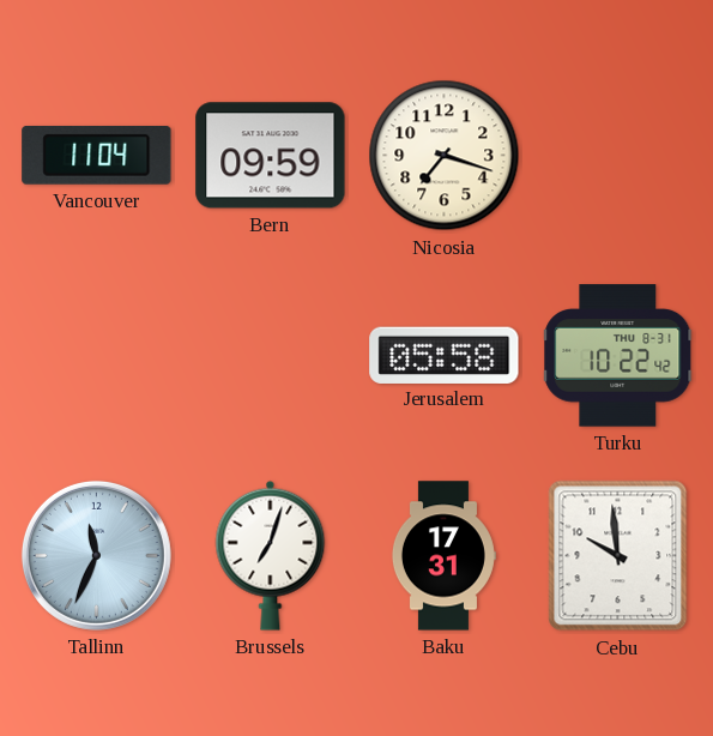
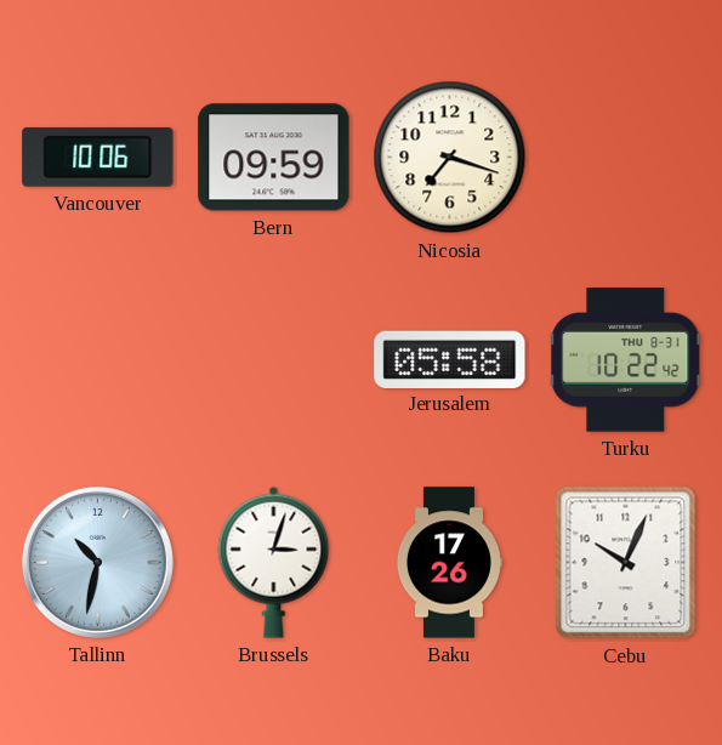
Vancouver: 11:04 -> 10:06 (98, 157)
Tallinn: 11:34 -> 10:32 (97, 562)
Brussels: 7:03 -> 3:03 (274, 562)
Baku: 17:31 -> 17:26 (449, 563)
Cebu: 9:59 -> 10:04 (626, 563)
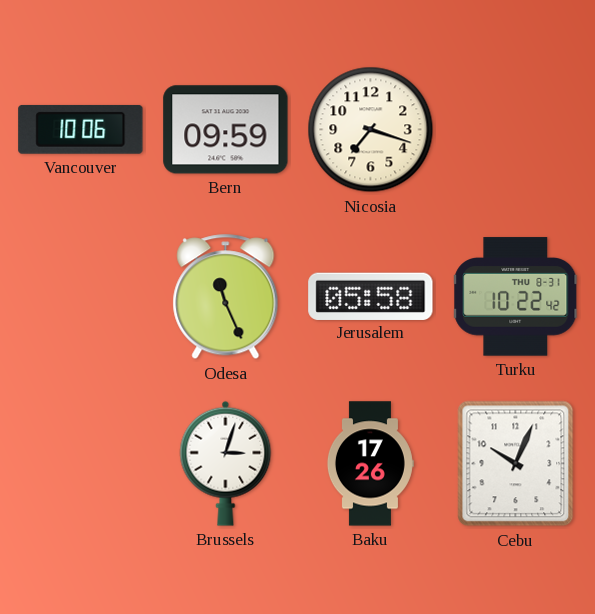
Odesa: none -> 11:26 (226, 297)
Tallinn: 10:32 -> none (97, 562)
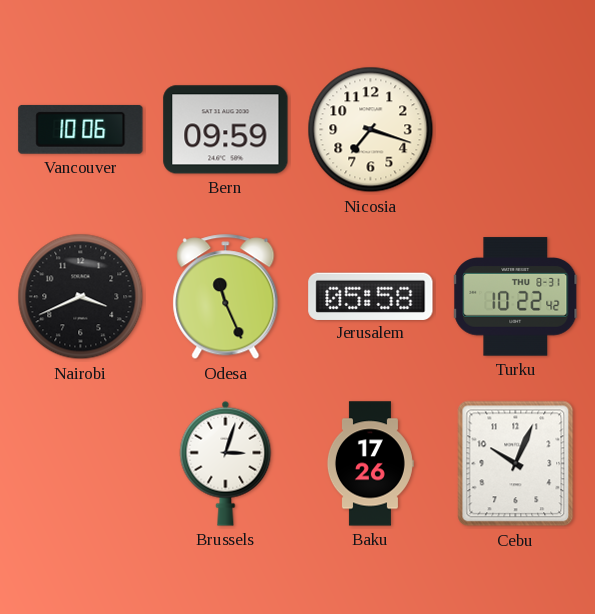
Nairobi: none -> 3:41 (81, 297)
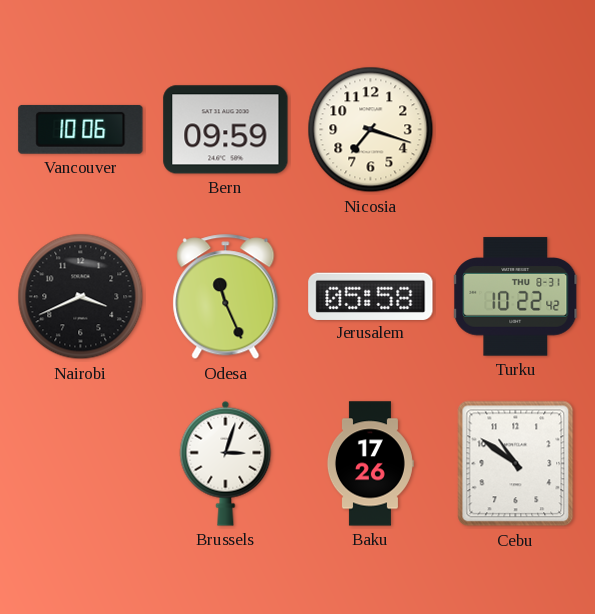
Cebu: 10:04 -> 10:51 (516, 464)
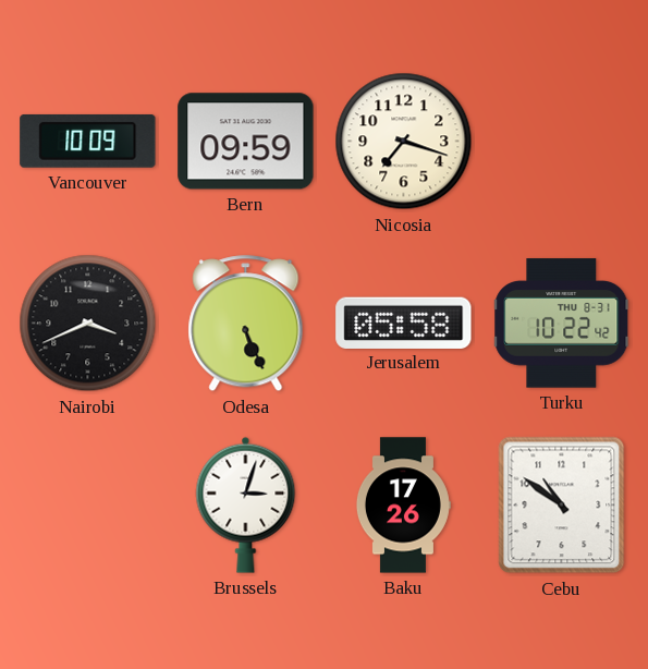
Vancouver: 10:06 -> 10:09 (88, 141)
Odesa: 11:26 -> 5:26 (246, 324)
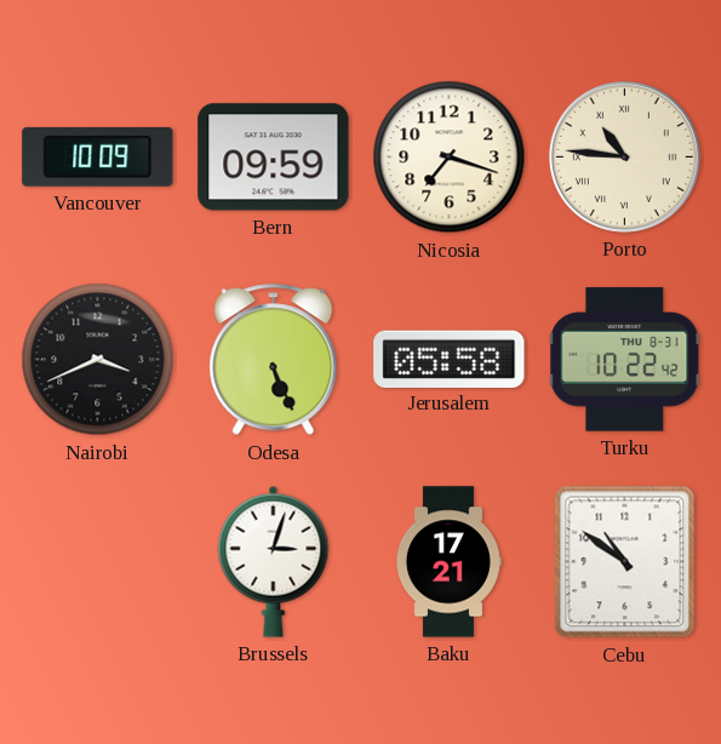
Porto: none -> 10:46 (624, 156)
Baku: 17:26 -> 17:21 (448, 562)
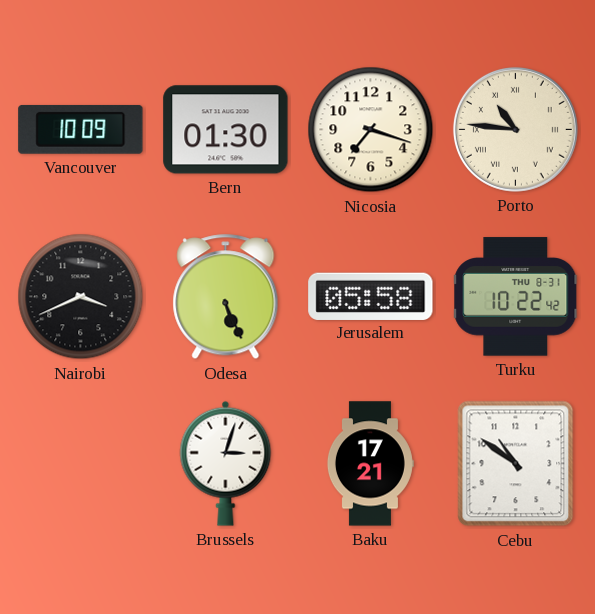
Bern: 09:59 -> 01:30 (226, 130)
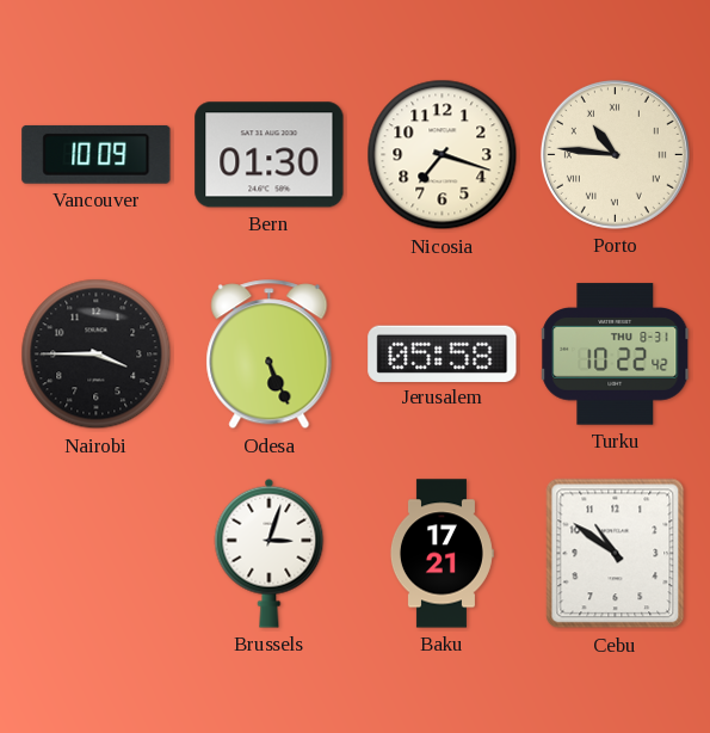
Nairobi: 3:41 -> 3:45 (97, 355)
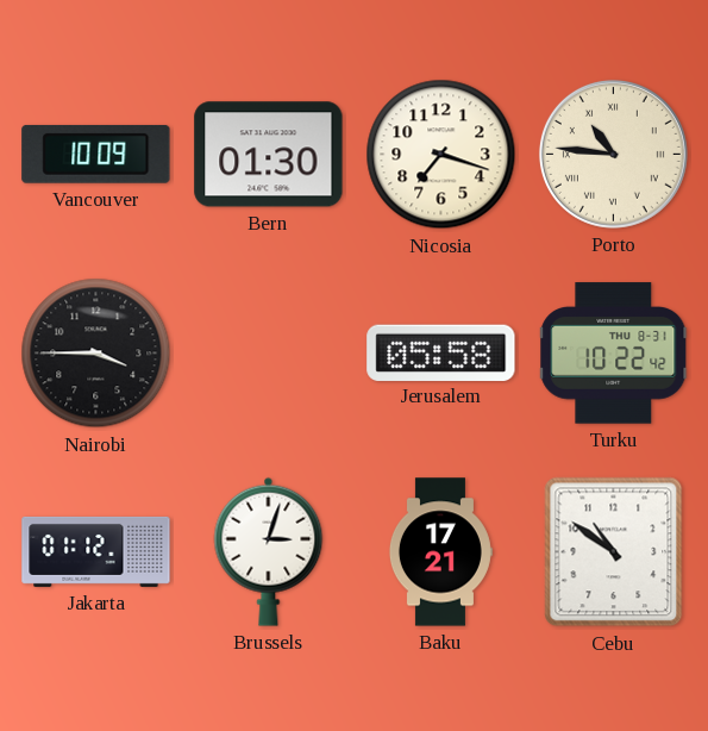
Odesa: 5:26 -> none (270, 355)
Jakarta: none -> 01:12 (96, 551)
